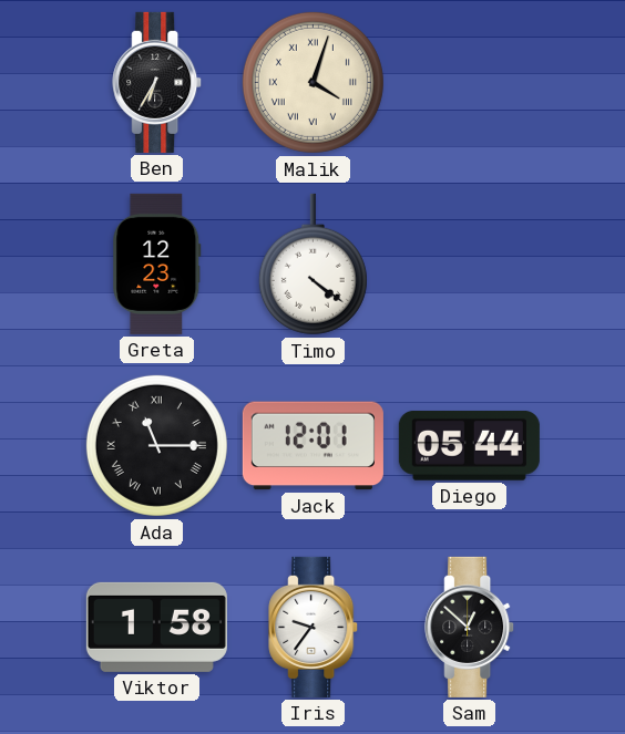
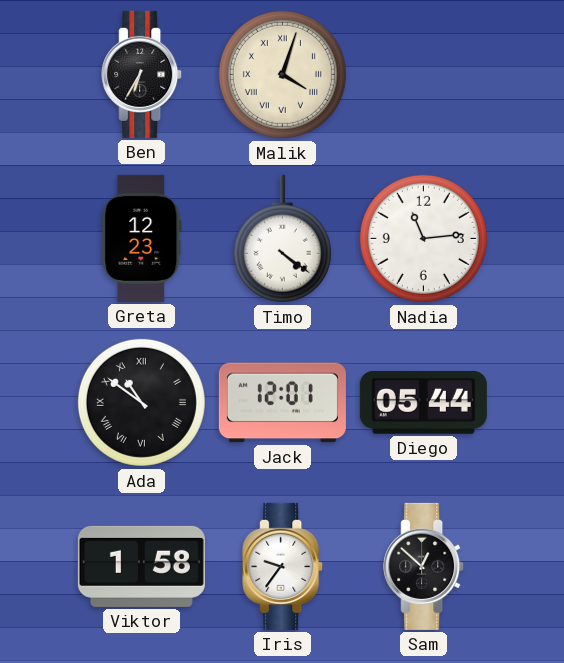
Nadia: none -> 11:14 (423, 238)
Ada: 11:15 -> 10:51 (141, 402)
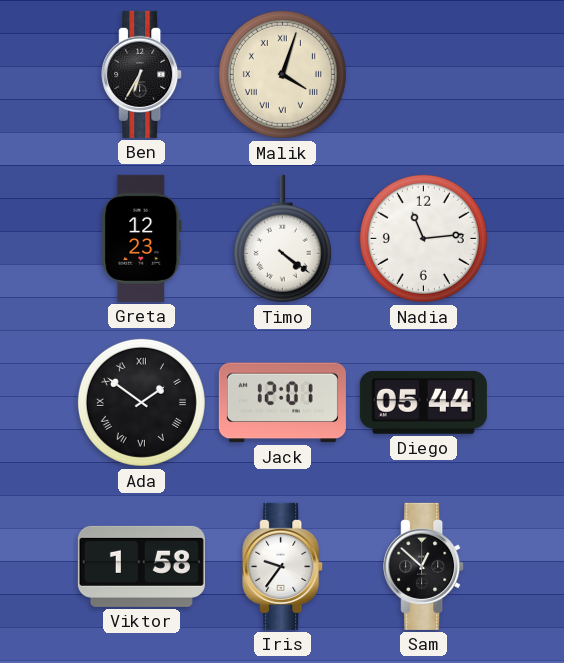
Ada: 10:51 -> 1:51 (141, 402)
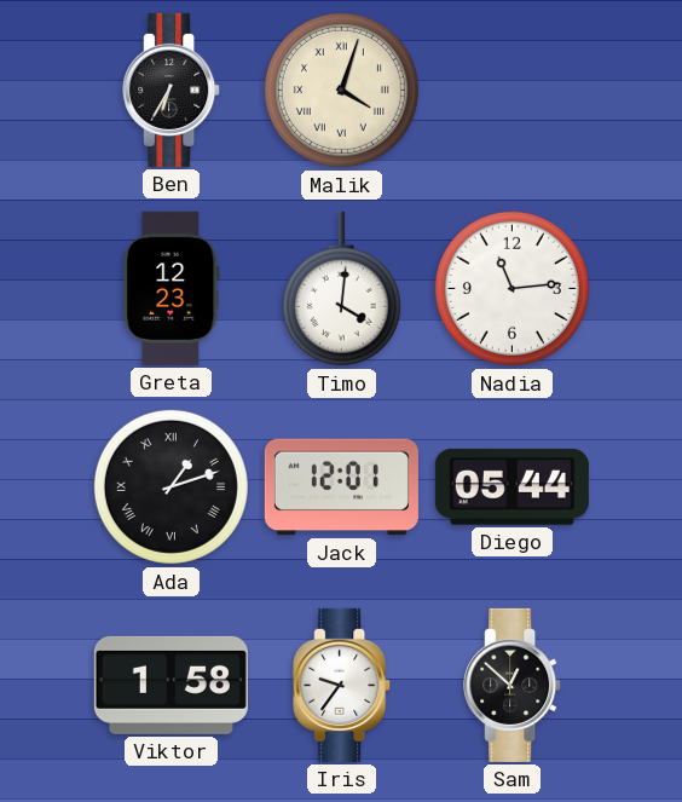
Timo: 4:21 -> 4:01 (341, 289)
Ada: 1:51 -> 1:12 (170, 486)
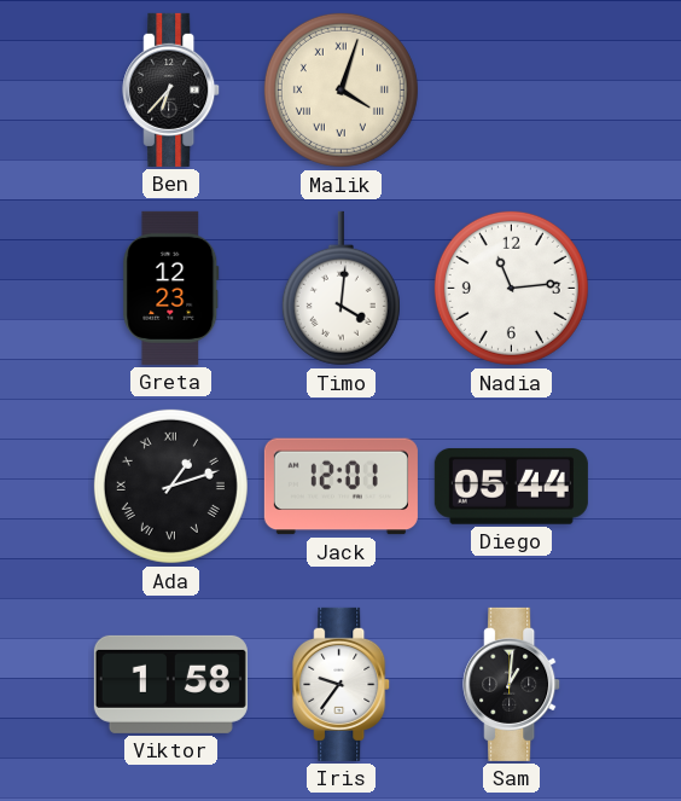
Ben: 6:35 -> 6:37 (171, 89)
Sam: 12:52 -> 1:01 (512, 684)
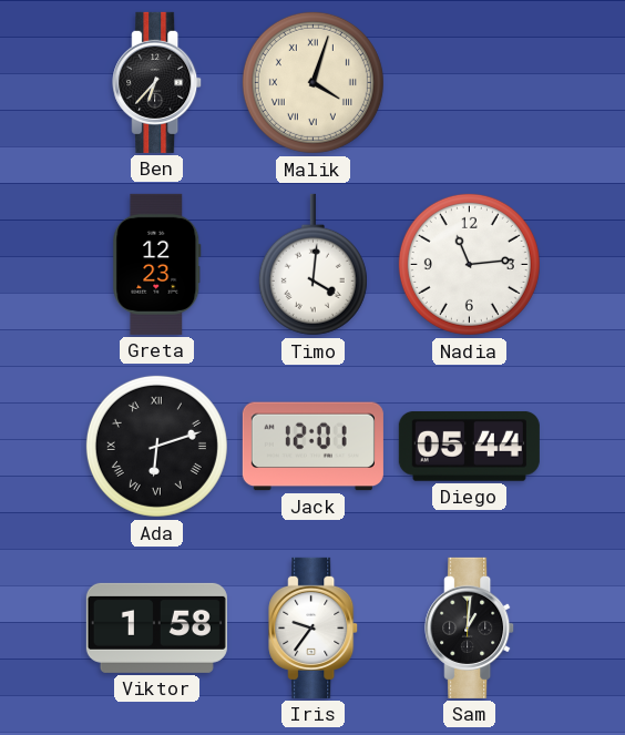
Ada: 1:12 -> 6:12 (156, 446)
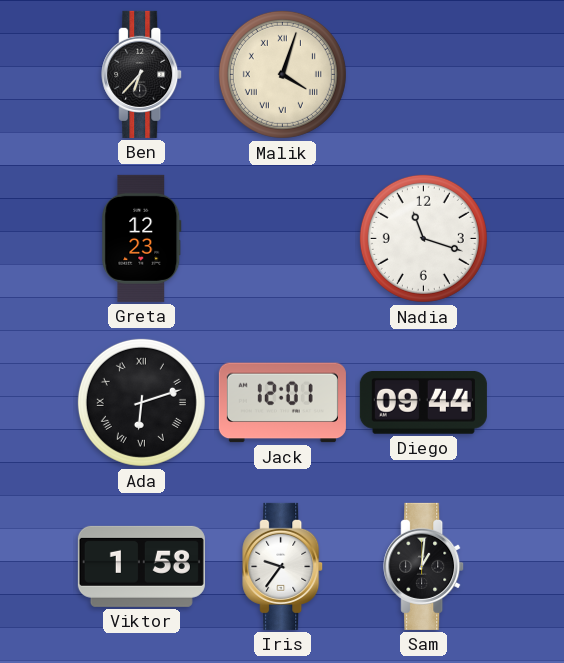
Timo: 4:01 -> none (312, 265)
Nadia: 11:14 -> 11:18 (423, 238)
Diego: 05:44 -> 09:44 (423, 402)
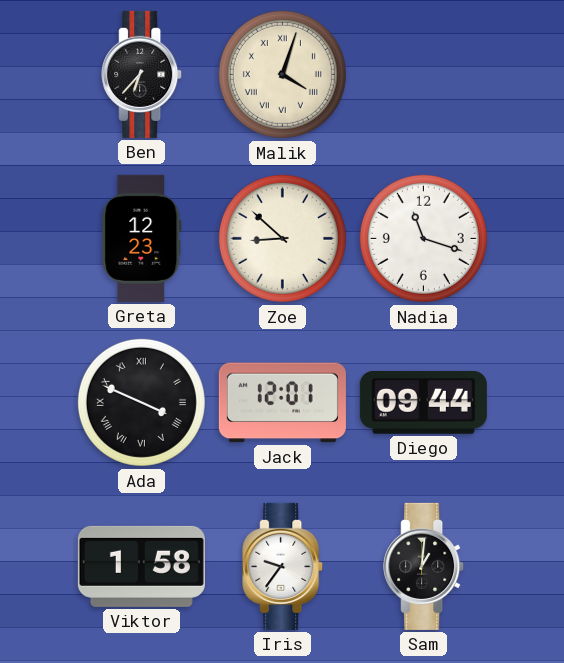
Zoe: none -> 8:52 (282, 238)
Ada: 6:12 -> 3:49 (141, 402)
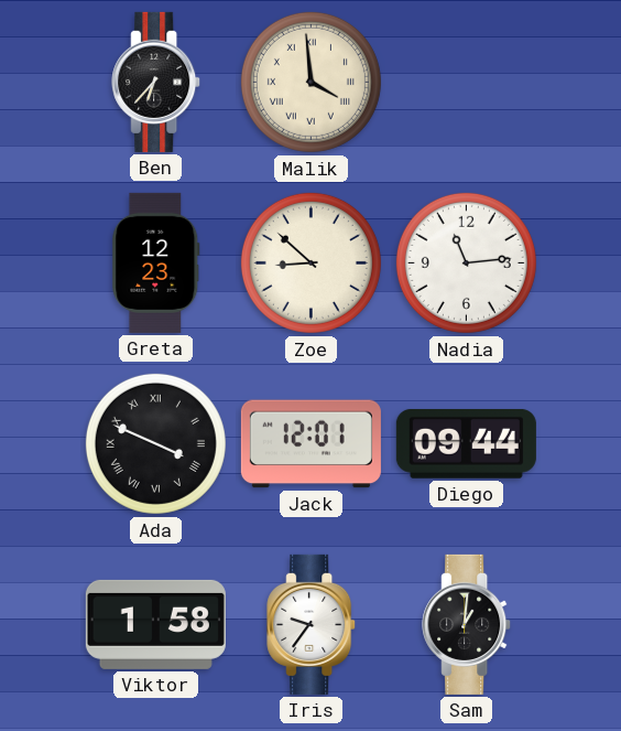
Malik: 4:03 -> 3:59 (310, 82)
Nadia: 11:18 -> 11:14 (466, 262)
